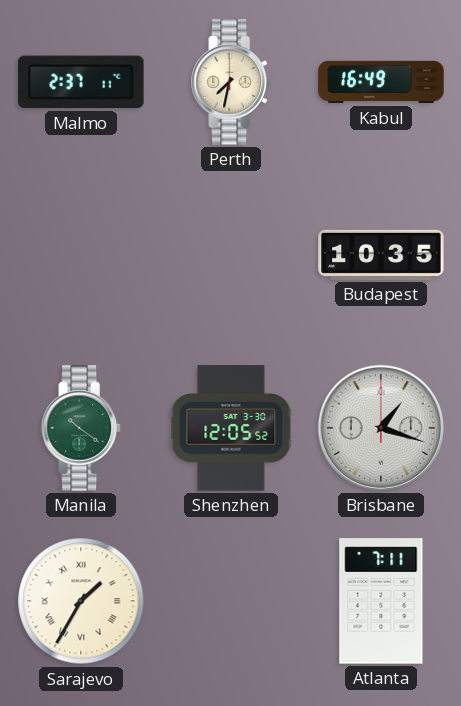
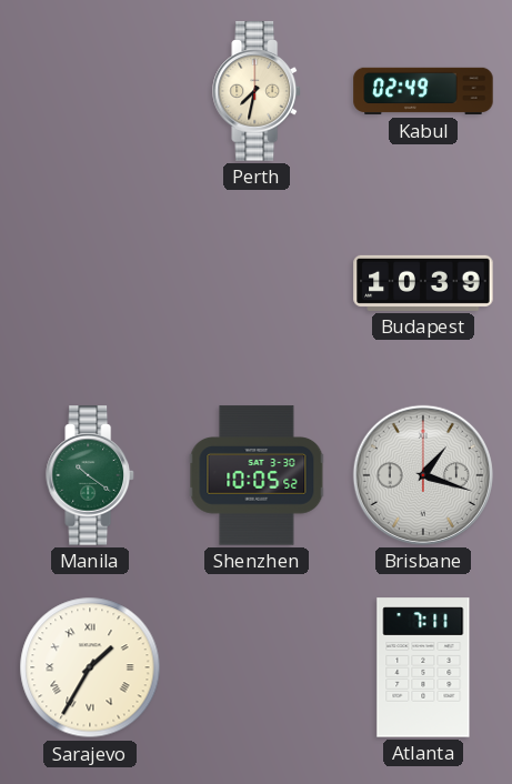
Malmo: 2:37 -> none (81, 82)
Kabul: 16:49 -> 02:49 (423, 91)
Budapest: 10:35 -> 10:39 (423, 283)
Shenzhen: 12:05 -> 10:05 (257, 475)
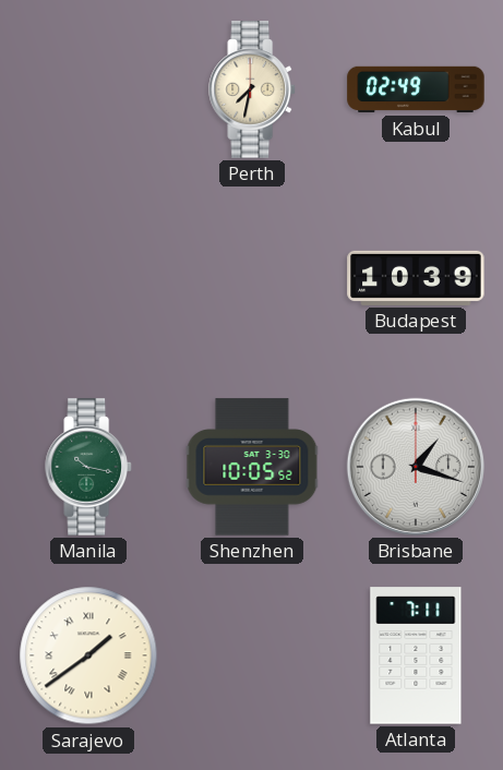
Manila: 10:21 -> 10:17 (88, 467)
Sarajevo: 1:35 -> 1:39 (88, 655)
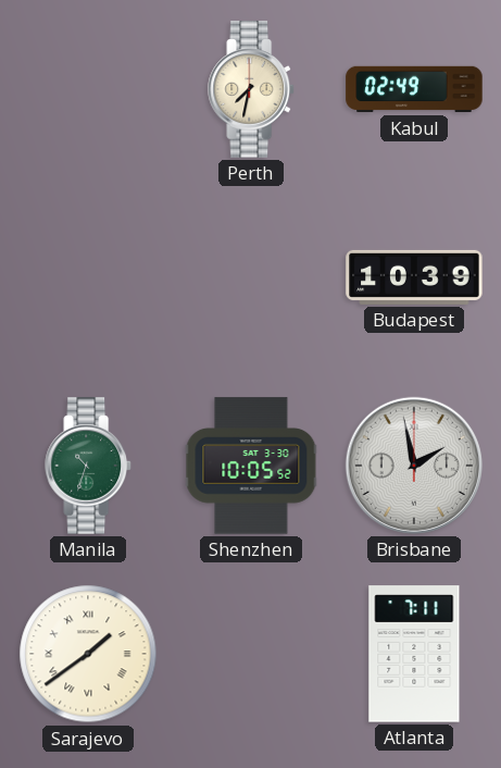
Manila: 10:17 -> 10:33 (88, 466)
Brisbane: 1:18 -> 1:58 (414, 466)
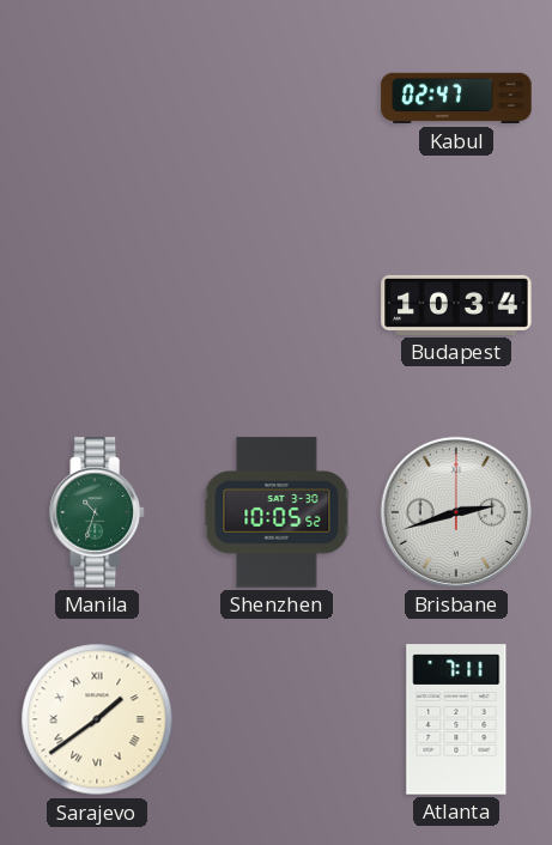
Perth: 7:32 -> none (251, 89)
Kabul: 02:49 -> 02:47 (456, 98)
Budapest: 10:39 -> 10:34 (456, 305)
Brisbane: 1:58 -> 2:42 (456, 512)
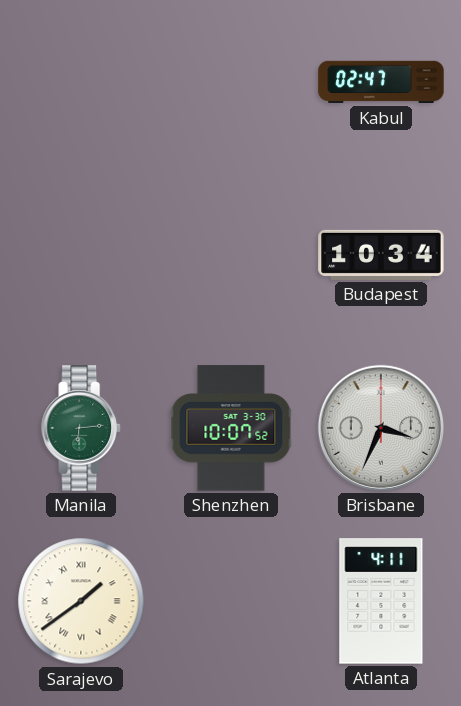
Manila: 10:33 -> 6:14 (81, 428)
Shenzhen: 10:05 -> 10:07 (231, 428)
Brisbane: 2:42 -> 3:34 (381, 428)
Atlanta: 7:11 -> 4:11 (381, 601)
